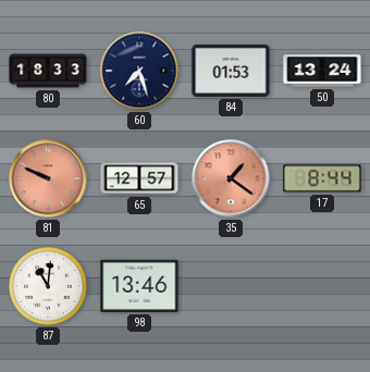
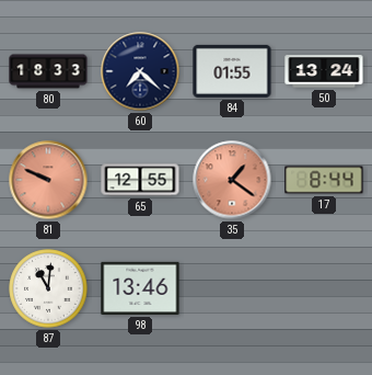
60: 7:27 -> 7:22 (140, 71)
84: 01:53 -> 01:55 (232, 71)
65: 12:57 -> 12:55 (140, 180)
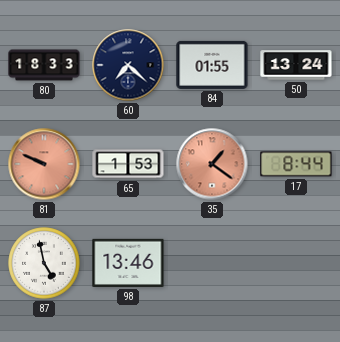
65: 12:55 -> 1:53 (128, 164)
87: 11:01 -> 4:58 (44, 263)
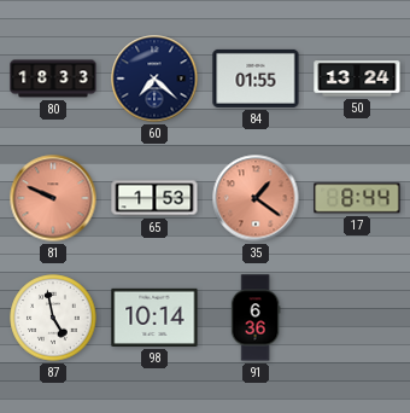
98: 13:46 -> 10:14 (154, 318)
91: none -> 6:36 (256, 318)
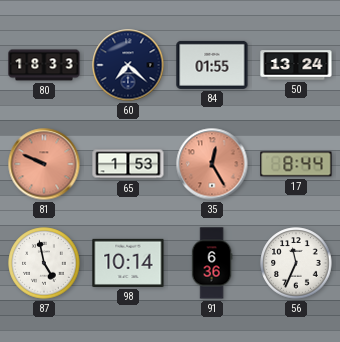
35: 1:21 -> 12:25 (212, 164)
56: none -> 11:34 (296, 263)
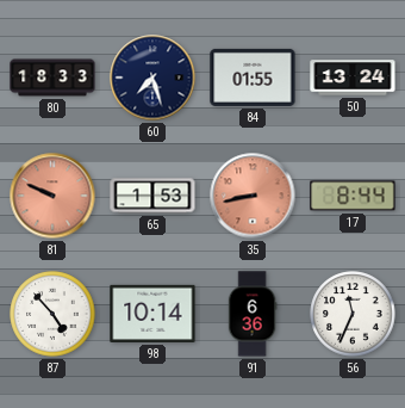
60: 7:22 -> 7:27 (152, 78)
35: 12:25 -> 8:43 (253, 196)
87: 4:58 -> 4:53 (52, 314)
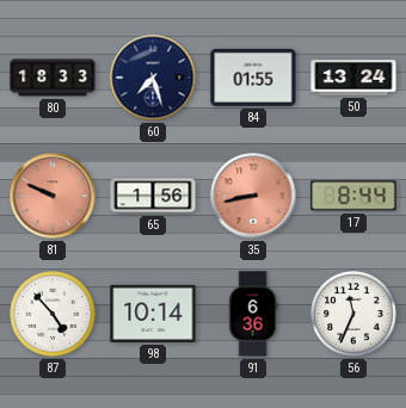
65: 1:53 -> 1:56 (153, 196)
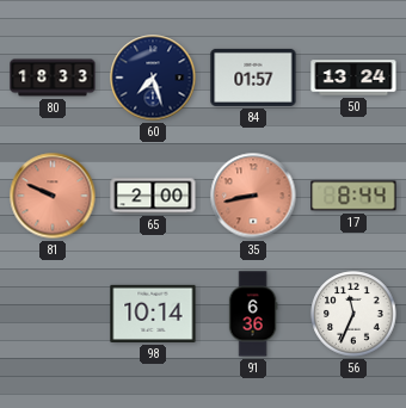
84: 01:55 -> 01:57 (253, 78)
65: 1:56 -> 2:00 (153, 196)
87: 4:53 -> none (53, 314)
